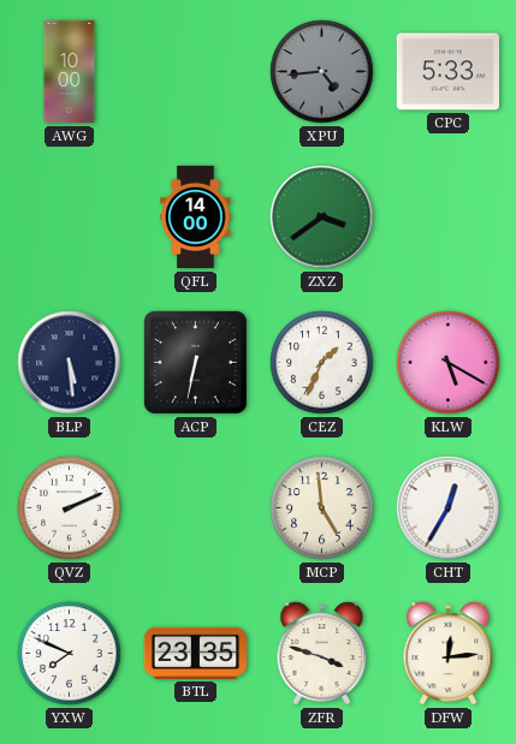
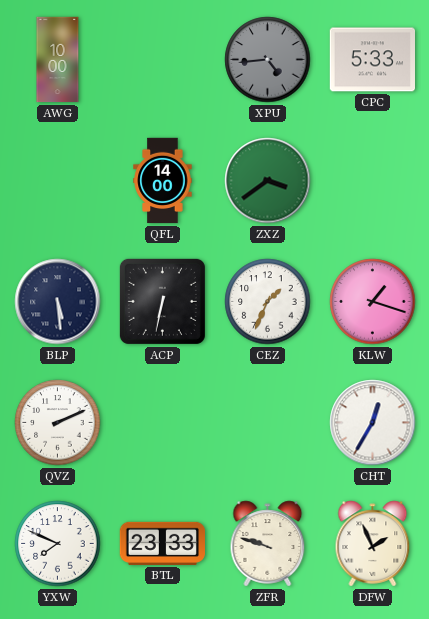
KLW: 5:20 -> 1:18 (373, 302)
MCP: 4:59 -> none (322, 508)
BTL: 23:35 -> 23:33 (162, 543)
ZFR: 3:48 -> 9:48 (268, 544)
DFW: 12:14 -> 1:56 (373, 544)
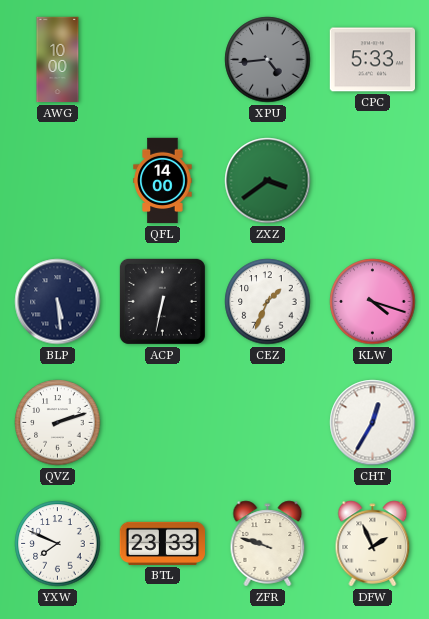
KLW: 1:18 -> 4:18 (373, 302)
QVZ: 2:11 -> 2:12 (58, 423)
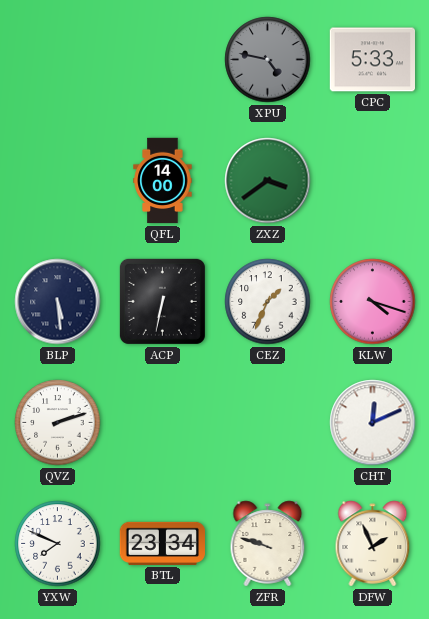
AWG: 10:00 -> none (58, 60)
XPU: 4:44 -> 4:47 (268, 60)
CHT: 12:35 -> 12:11 (373, 423)
BTL: 23:33 -> 23:34 (162, 543)
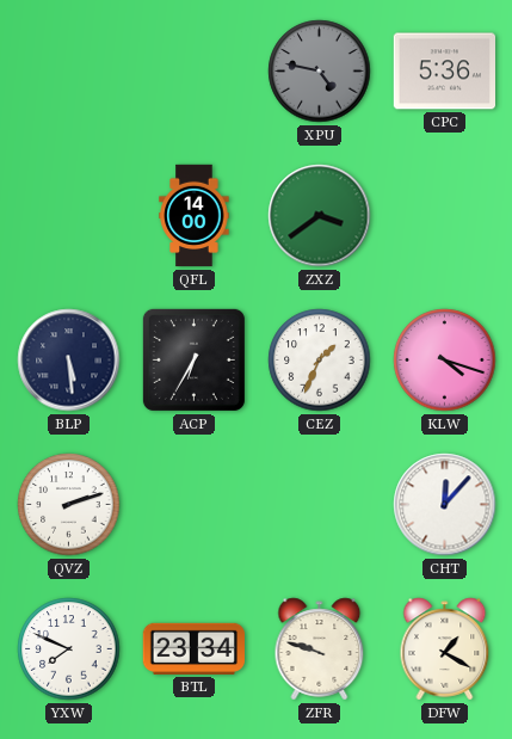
CPC: 5:33 -> 5:36 (444, 72)
ACP: 6:32 -> 6:35 (193, 359)
CHT: 12:11 -> 12:07 (445, 505)
DFW: 1:56 -> 1:20 (445, 649)
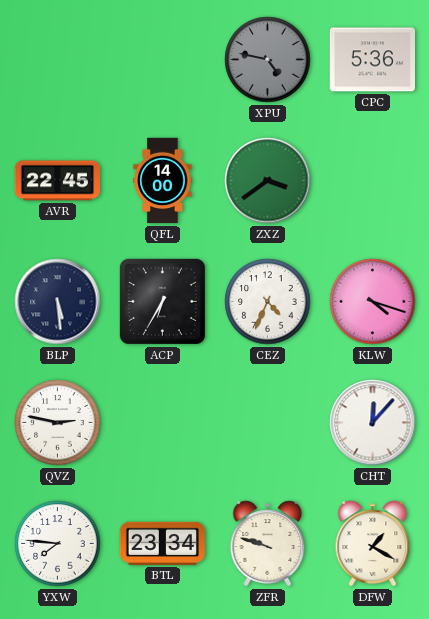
AVR: none -> 22:45 (58, 181)
CEZ: 1:34 -> 4:34 (268, 302)
QVZ: 2:12 -> 2:47 (58, 423)
YXW: 7:49 -> 7:46 (58, 544)
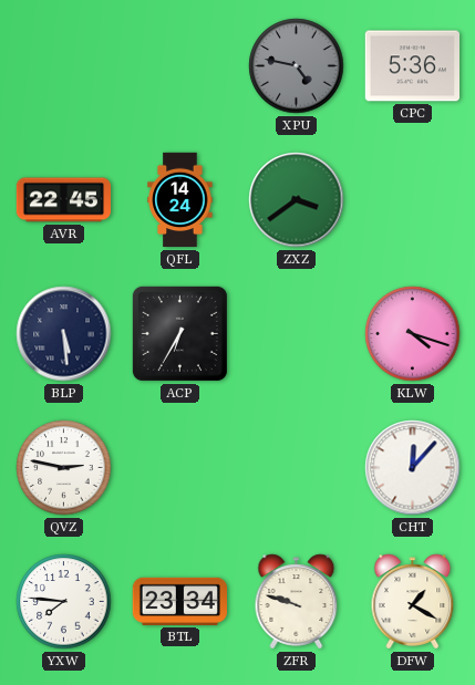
QFL: 14:00 -> 14:24 (180, 200)
CEZ: 4:34 -> none (268, 302)
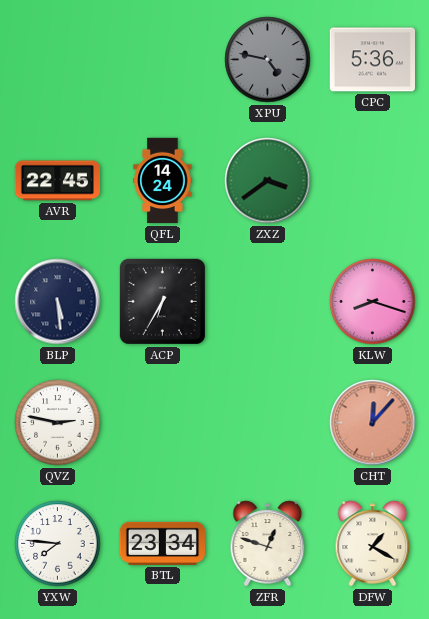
KLW: 4:18 -> 8:18 (373, 302)
CHT dial: white -> salmon (373, 423)
ZFR: 9:48 -> 12:48 (268, 544)
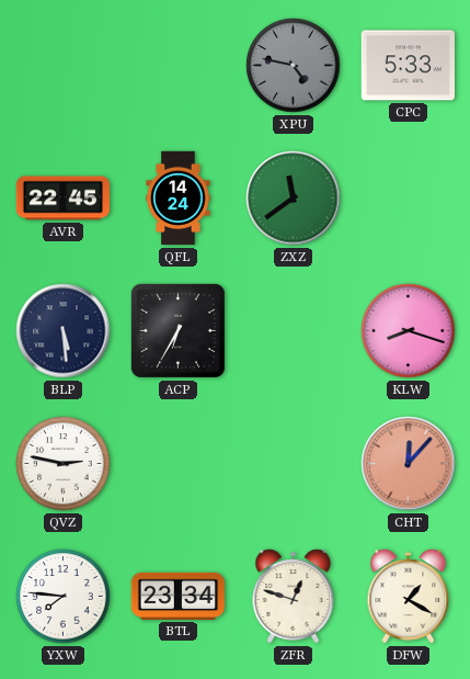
CPC: 5:36 -> 5:33 (408, 66)
ZXZ: 3:39 -> 11:39 (294, 199)
